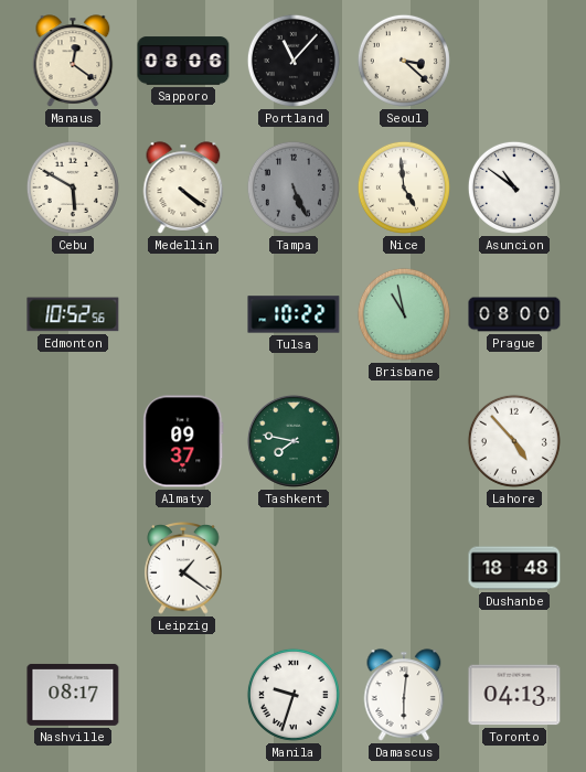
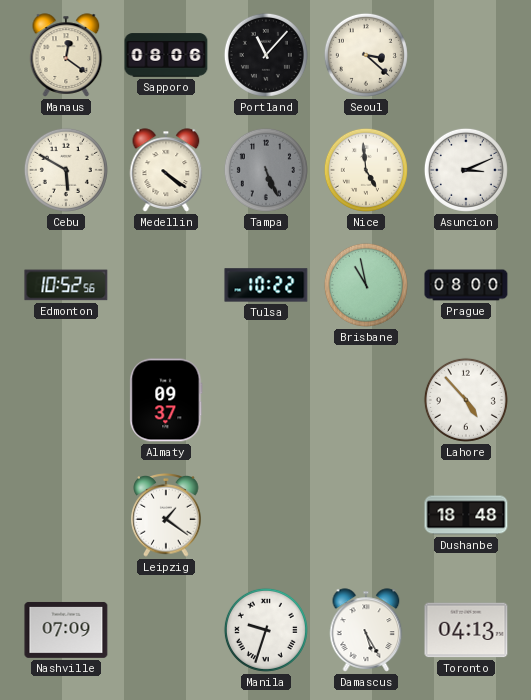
Asuncion: 10:51 -> 3:11 (466, 170)
Tashkent: 7:47 -> none (294, 441)
Nashville: 08:17 -> 07:09 (66, 630)
Damascus: 6:01 -> 5:25 (366, 630)
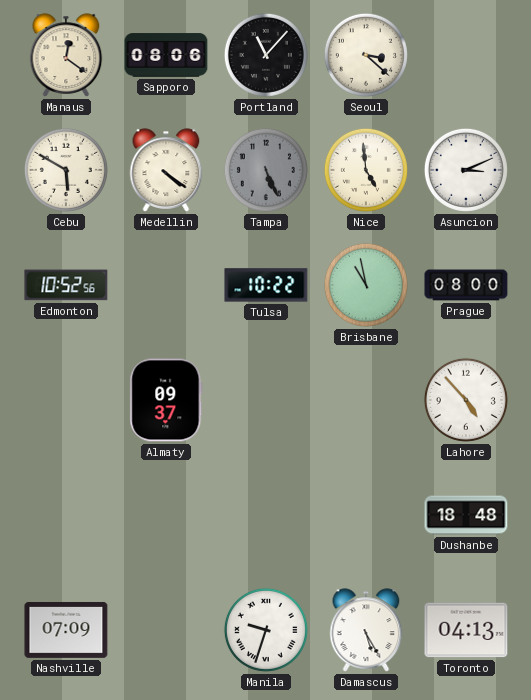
Leipzig: 1:21 -> none (166, 516)
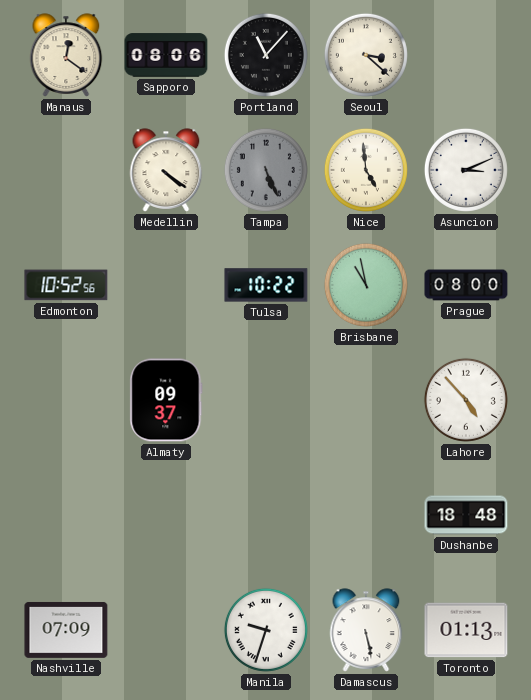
Cebu: 5:50 -> none (66, 170)
Damascus: 5:25 -> 5:28 (366, 630)
Toronto: 04:13 -> 01:13 (466, 630)
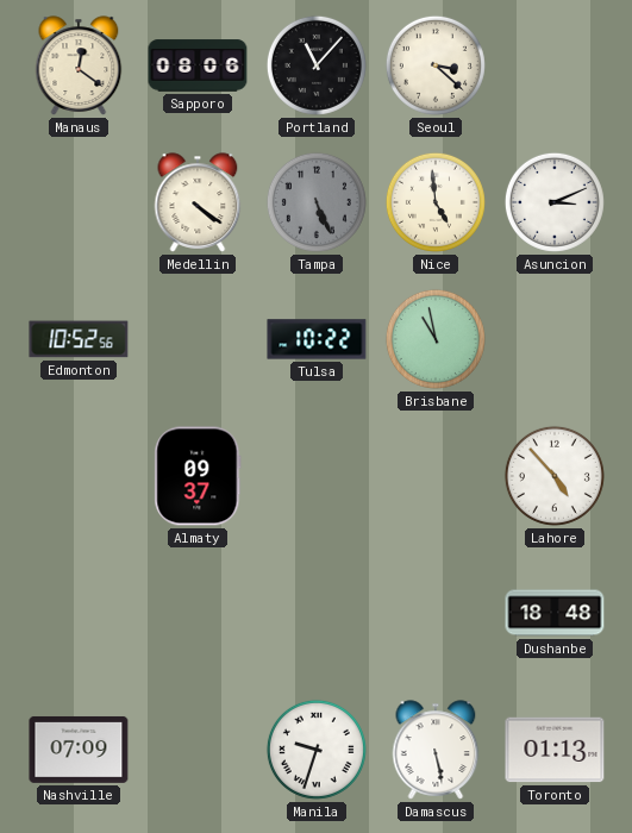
Prague: 08:00 -> none (466, 285)
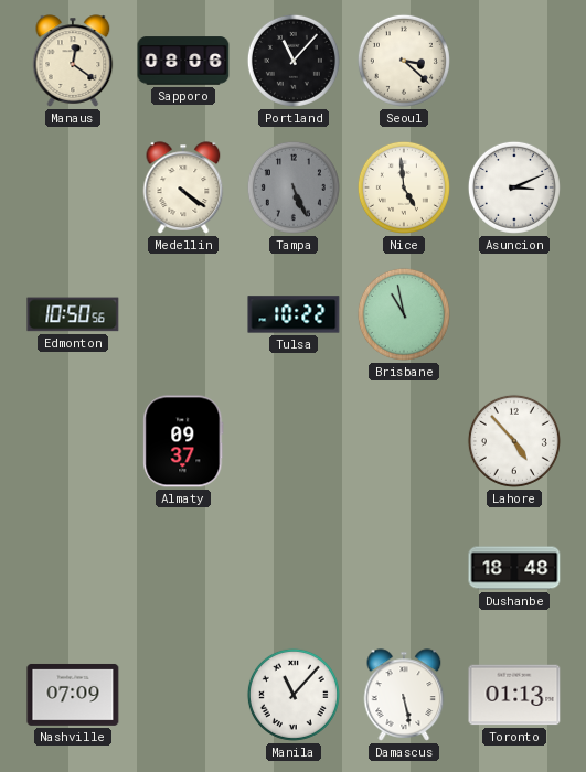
Edmonton: 10:52 -> 10:50 (73, 314)
Manila: 9:33 -> 11:07 (294, 695)
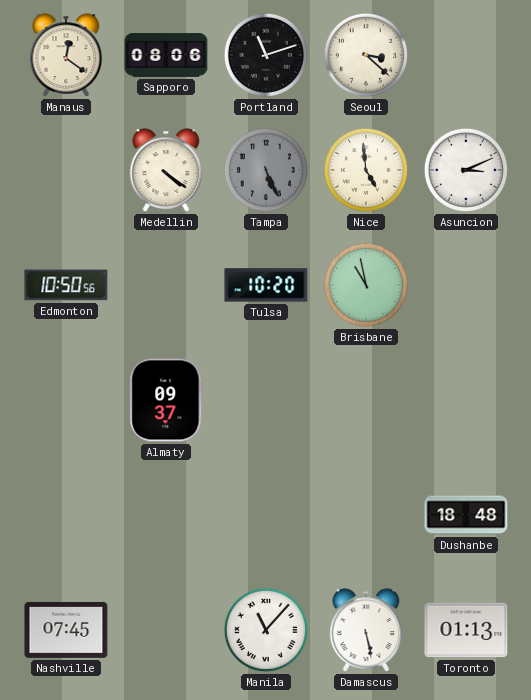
Portland: 11:07 -> 11:12 (266, 55)
Tulsa: 10:22 -> 10:20 (266, 285)
Lahore: 4:53 -> none (514, 441)
Nashville: 07:09 -> 07:45 (66, 630)
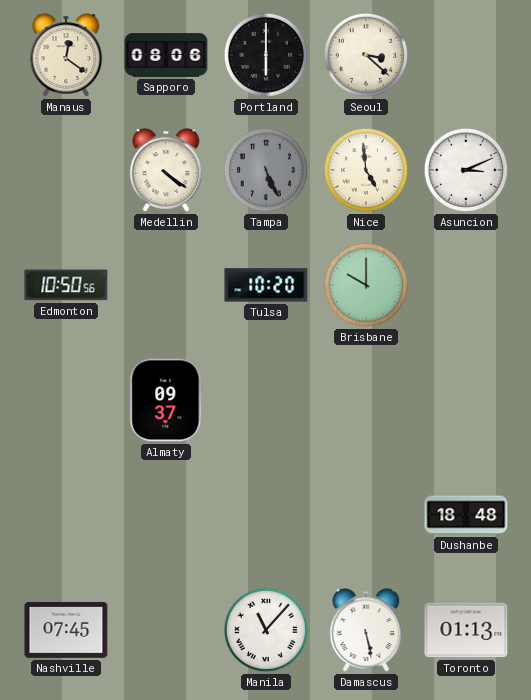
Portland: 11:12 -> 6:00 (266, 55)
Brisbane: 10:58 -> 10:00 (366, 285)
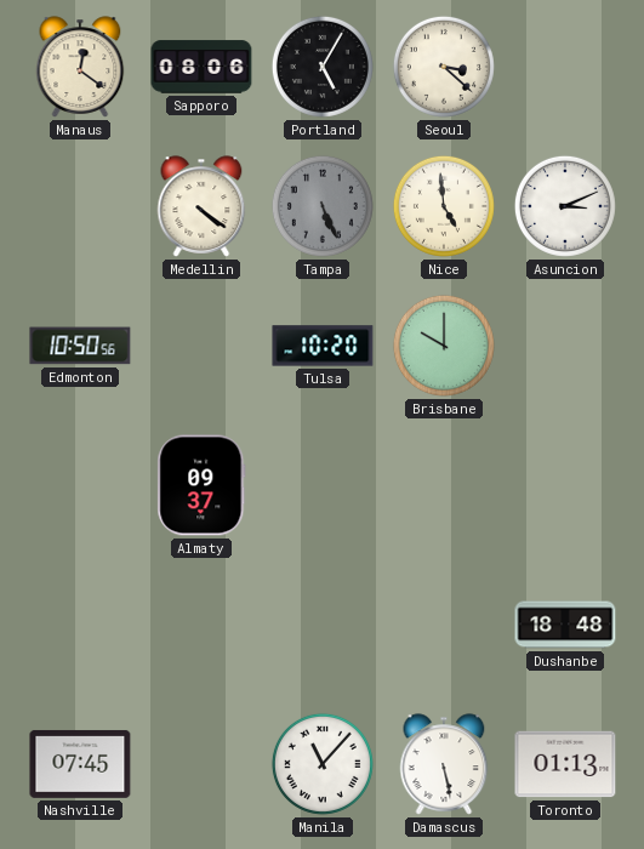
Portland: 6:00 -> 5:05 (323, 67)
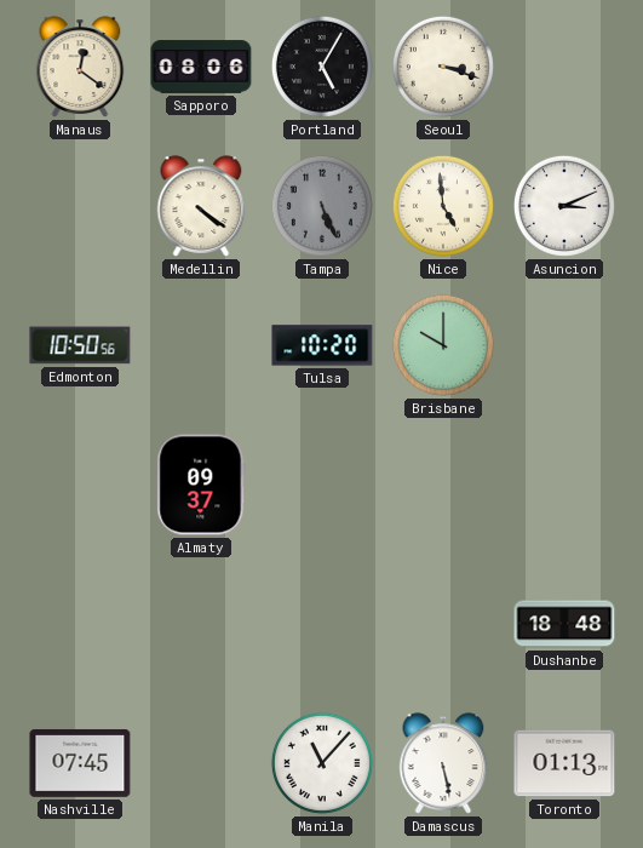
Seoul: 3:22 -> 3:18 (443, 67)
